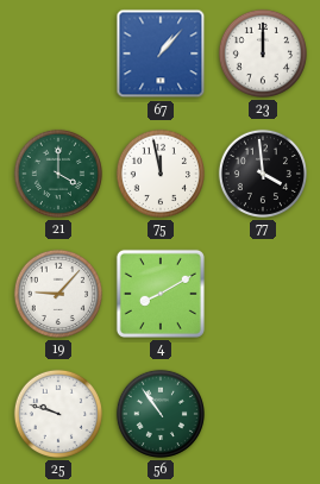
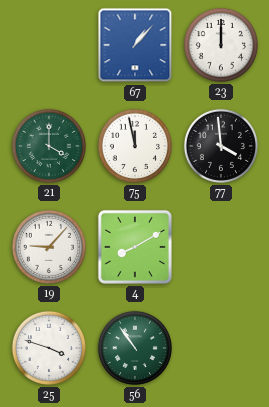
25: 9:48 -> 3:48 (49, 348)
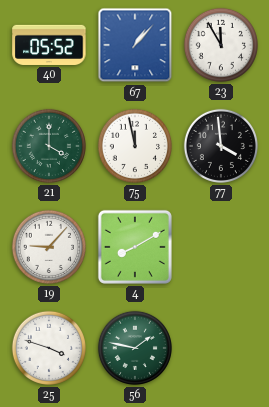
40: none -> 05:52 (49, 45)
23: 12:00 -> 11:55 (221, 45)
56: 10:54 -> 1:47 (135, 348)
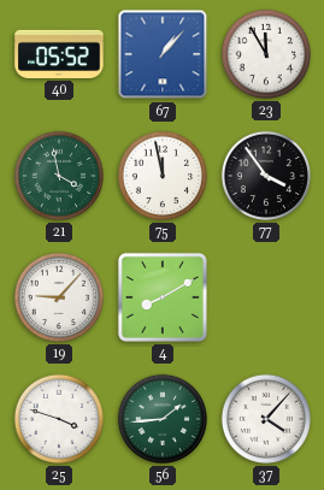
21: 4:00 -> 3:58 (59, 176)
77: 3:59 -> 3:54 (266, 176)
56: 1:47 -> 1:44 (163, 419)
37: none -> 4:07 (266, 419)
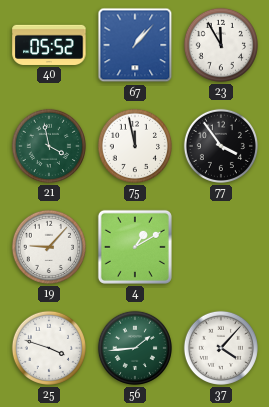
4: 8:10 -> 1:10 (135, 247)
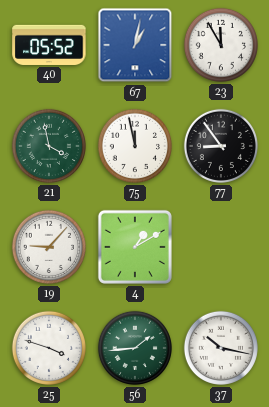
67: 1:07 -> 1:02 (135, 45)
77: 3:54 -> 8:54 (221, 146)
37: 4:07 -> 10:17 (221, 348)
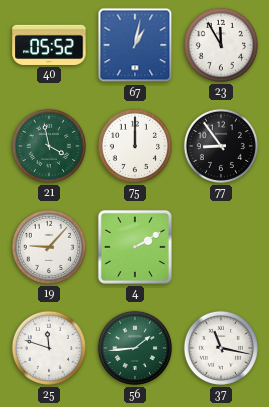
75: 11:58 -> 12:00 (135, 146)
4: 1:10 -> 2:10 (135, 247)
25: 3:48 -> 11:48 (49, 348)
37: 10:17 -> 11:17 (221, 348)
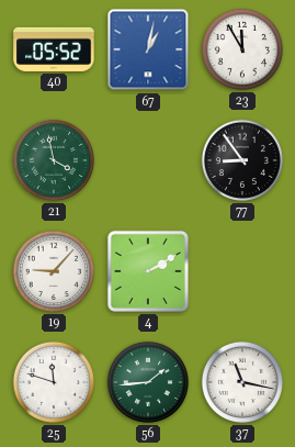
75: 12:00 -> none (135, 146)
